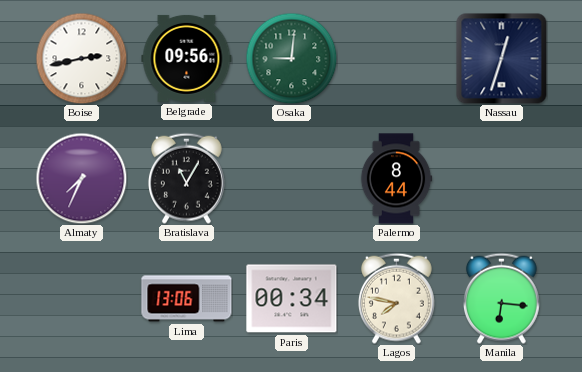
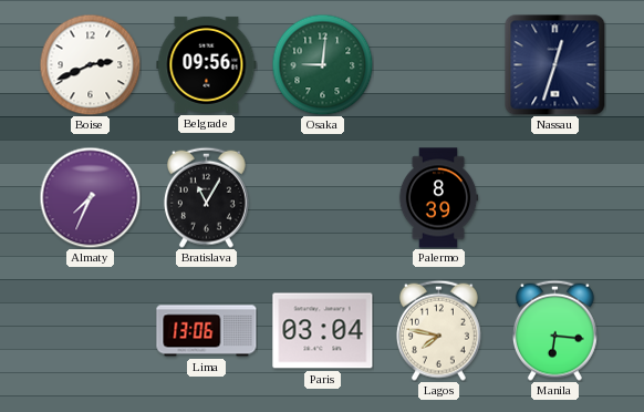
Boise: 2:43 -> 2:41 (90, 64)
Palermo: 8:44 -> 8:39 (438, 198)
Paris: 00:34 -> 03:04 (323, 331)
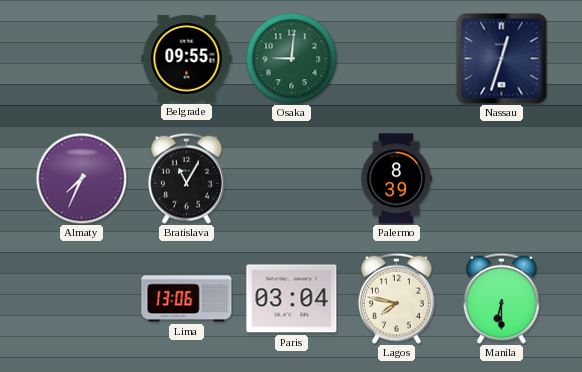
Boise: 2:41 -> none (90, 64)
Belgrade: 09:56 -> 09:55 (187, 58)
Manila: 6:16 -> 6:30 (501, 298)
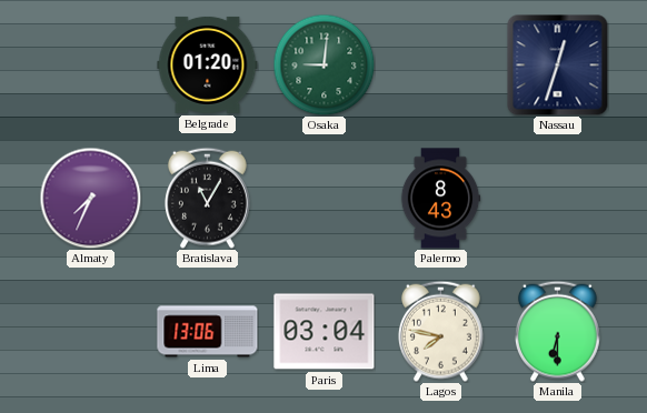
Belgrade: 09:55 -> 01:20 (208, 64)
Palermo: 8:39 -> 8:43 (440, 199)
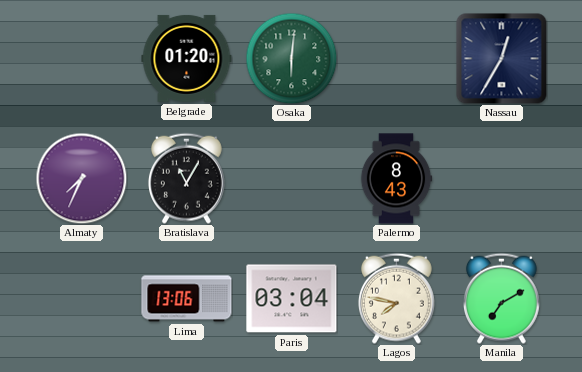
Osaka: 9:01 -> 6:01 (291, 58)
Nassau: 12:33 -> 12:35 (501, 58)
Manila: 6:30 -> 7:10 (501, 298)
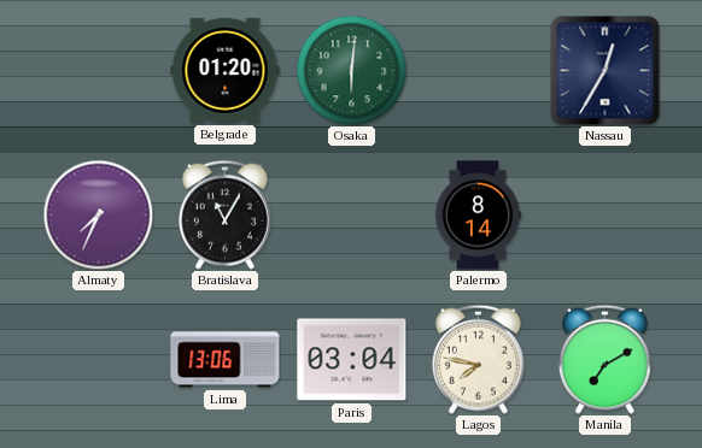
Palermo: 8:43 -> 8:14 (478, 216)
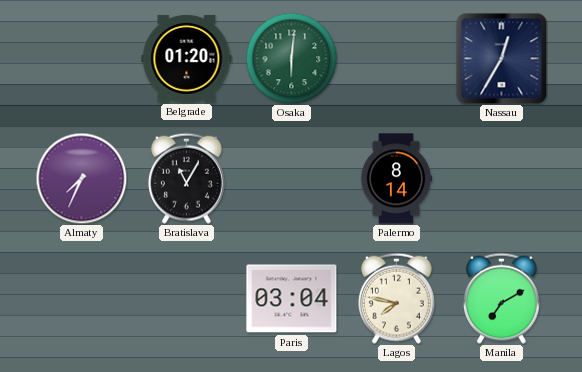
Lima: 13:06 -> none (226, 360)
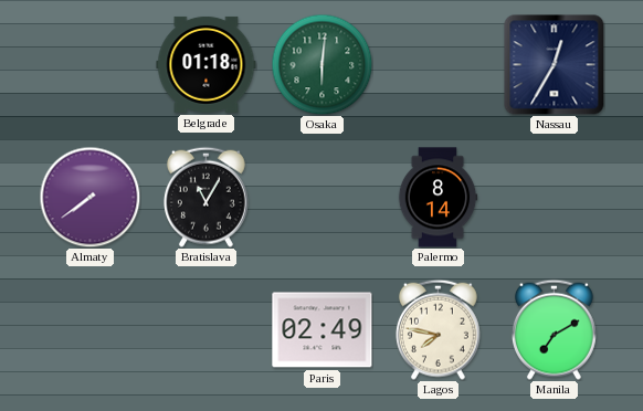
Belgrade: 01:20 -> 01:18 (207, 64)
Almaty: 7:34 -> 7:39 (89, 197)
Paris: 03:04 -> 02:49 (323, 330)
